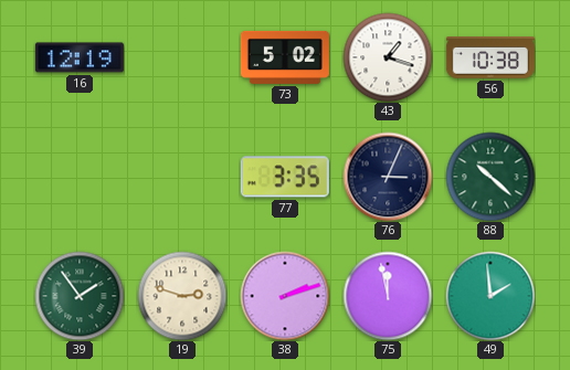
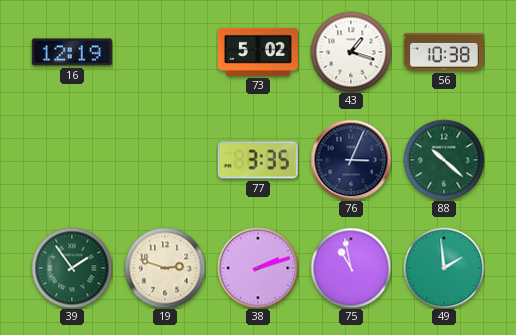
75: 11:58 -> 10:58 (351, 268)
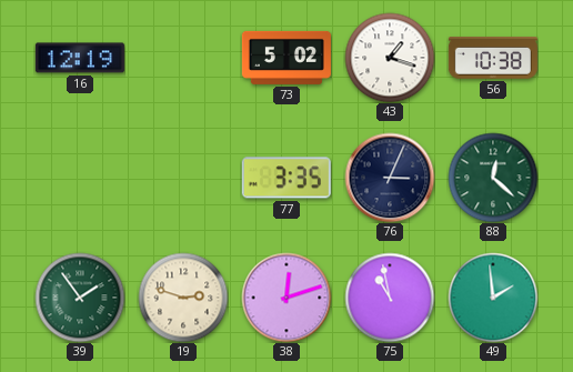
88: 10:22 -> 12:22 (493, 178)
38: 2:12 -> 12:12 (286, 298)
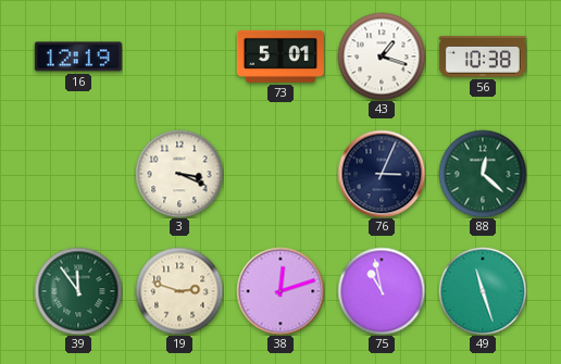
73: 5:02 -> 5:01 (280, 57)
3: none -> 3:19 (179, 174)
77: 3:35 -> none (286, 178)
39: 1:54 -> 11:54 (78, 291)
49: 1:59 -> 11:27 (483, 291)
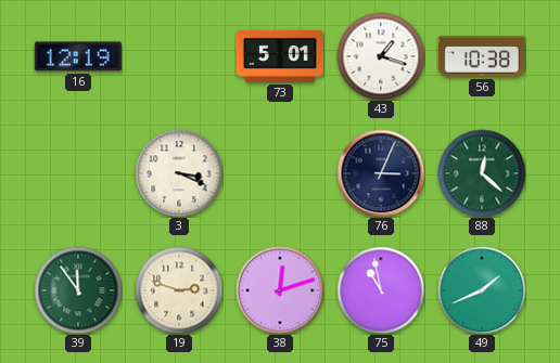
49: 11:27 -> 1:41 (482, 290)
